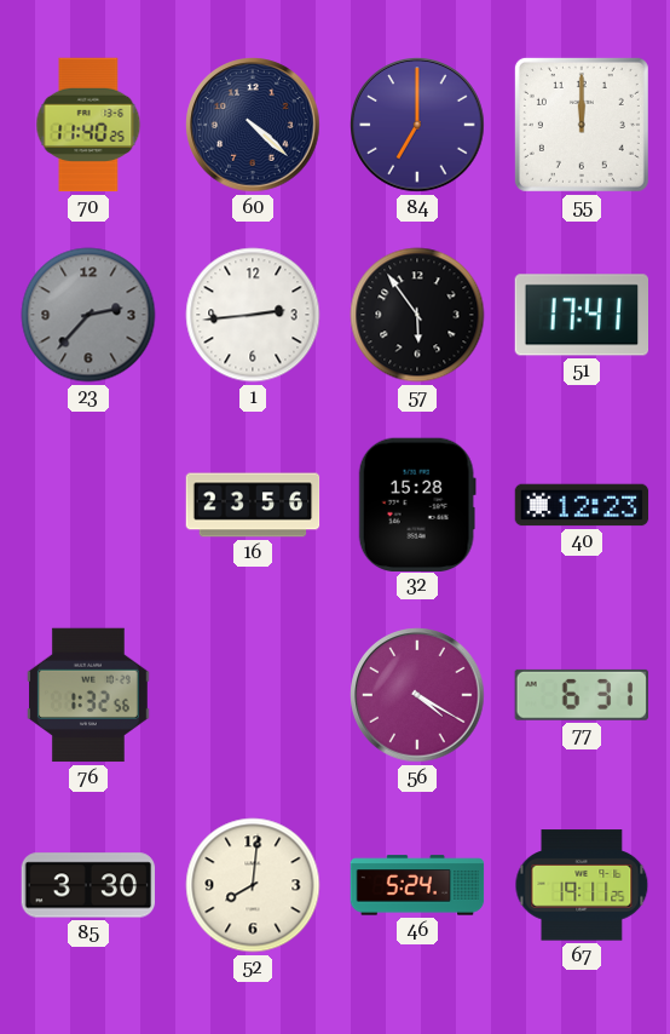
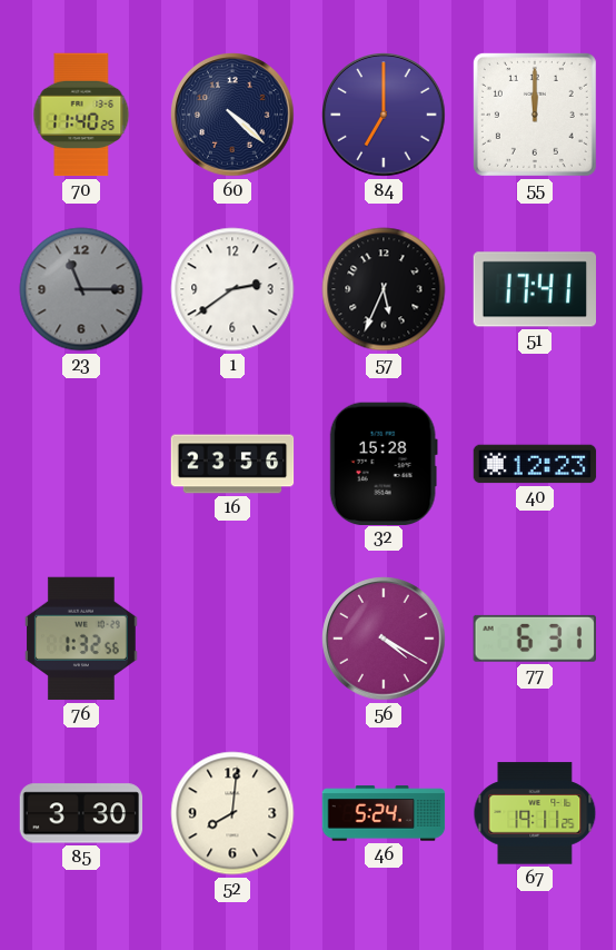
23: 2:37 -> 11:15 (81, 289)
1: 2:44 -> 2:39 (232, 289)
57: 5:54 -> 5:34 (384, 289)
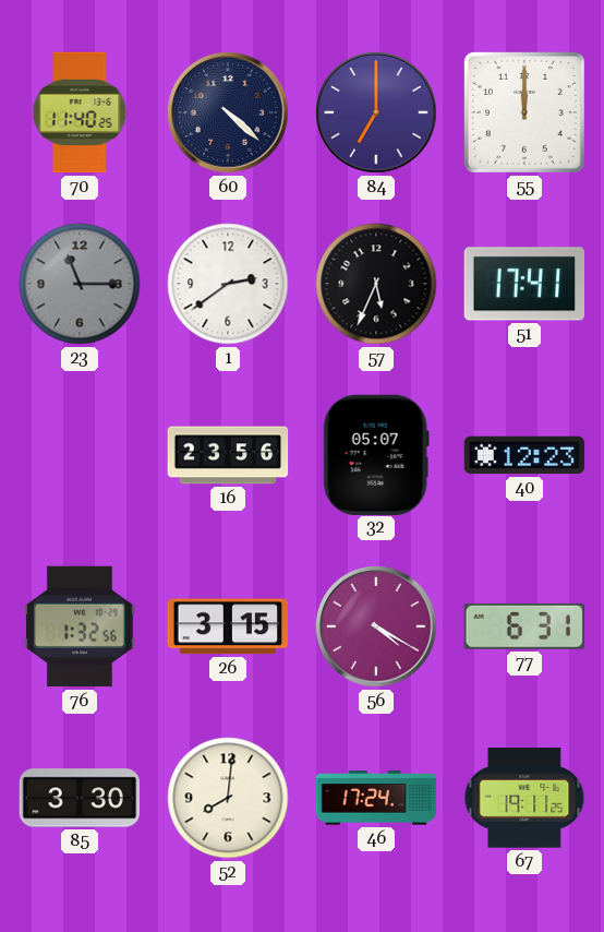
32: 15:28 -> 05:07 (376, 454)
26: none -> 3:15 (227, 626)
46: 5:24 -> 17:24 (376, 798)
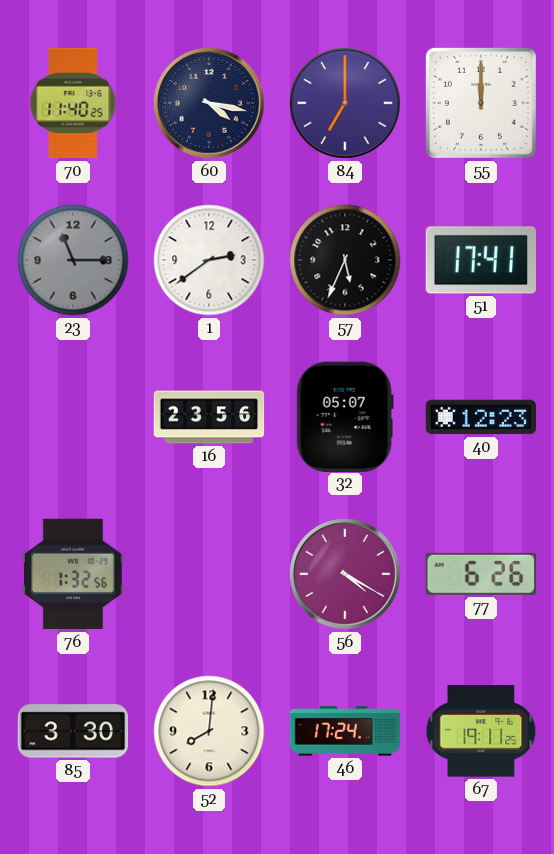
60: 4:22 -> 4:17 (209, 103)
26: 3:15 -> none (227, 626)
77: 6:31 -> 6:26 (481, 574)
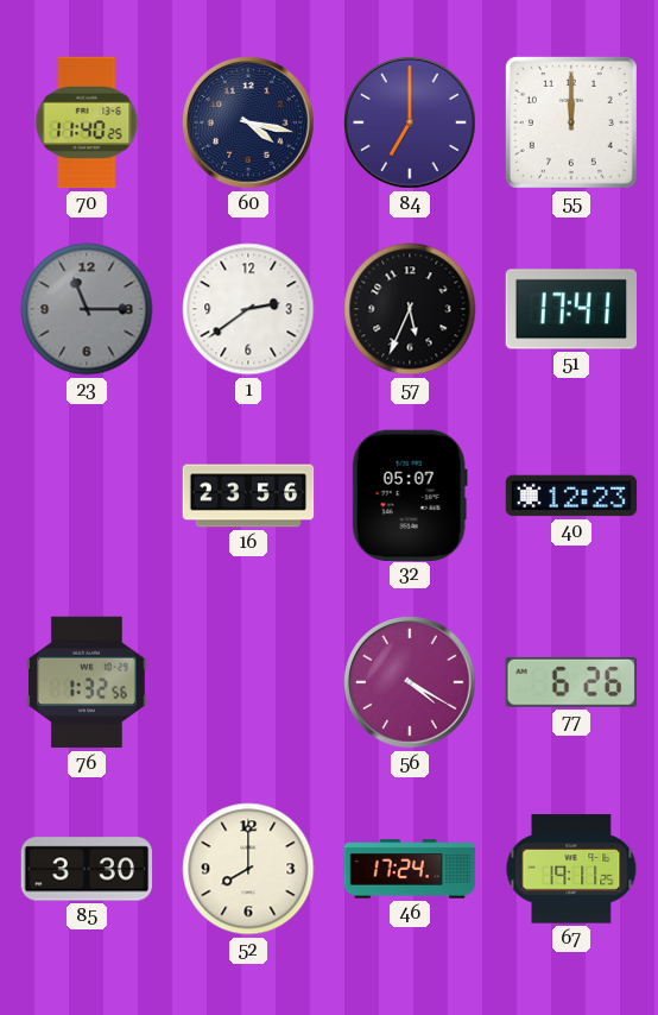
52: 8:01 -> 8:00 (248, 869)
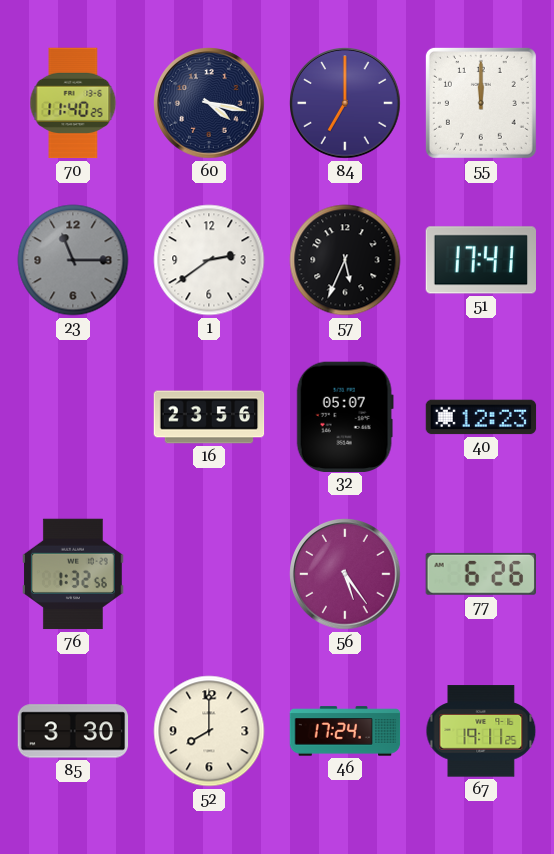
56: 4:20 -> 5:24 (345, 574)
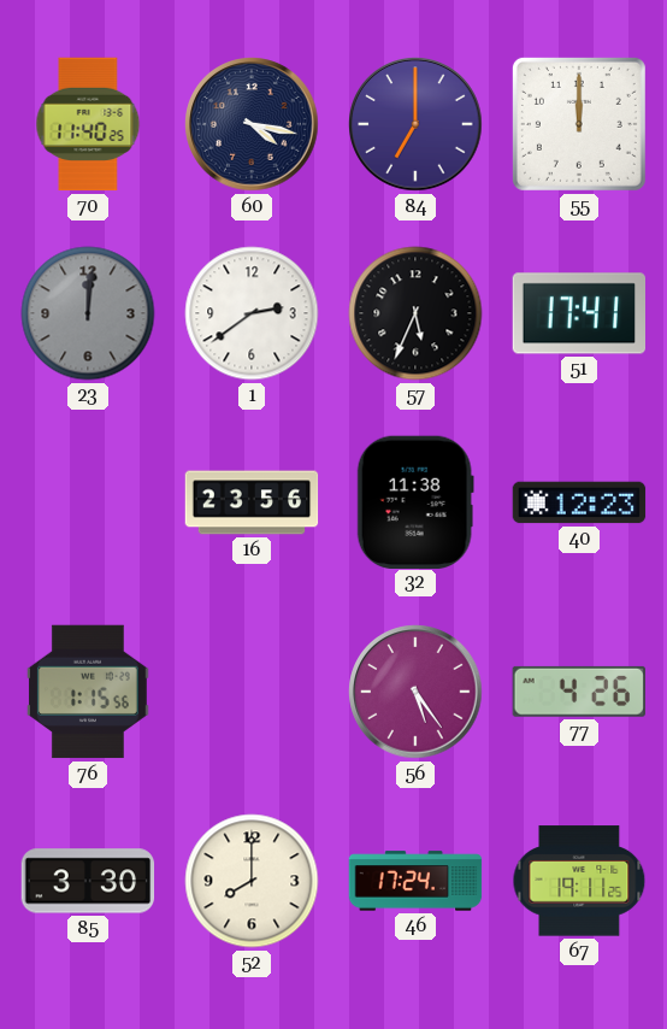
23: 11:15 -> 12:01 (88, 313)
32: 05:07 -> 11:38 (415, 501)
76: 1:32 -> 1:15 (89, 692)
77: 6:26 -> 4:26 (579, 692)
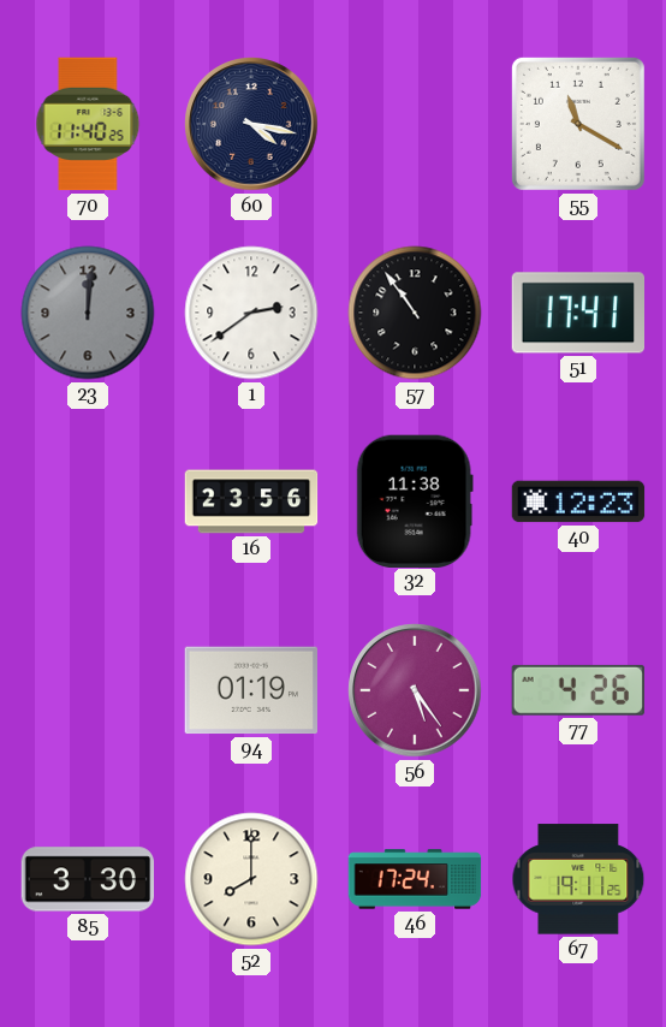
84: 7:00 -> none (415, 124)
55: 12:00 -> 11:20 (578, 124)
57: 5:34 -> 10:54 (415, 313)
76: 1:15 -> none (89, 692)
94: none -> 01:19 (250, 690)
